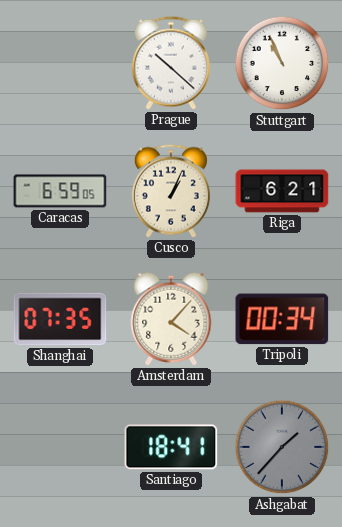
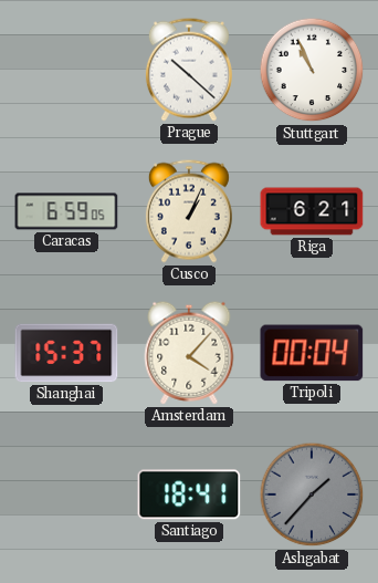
Shanghai: 07:35 -> 15:37 (66, 353)
Tripoli: 00:34 -> 00:04 (312, 353)
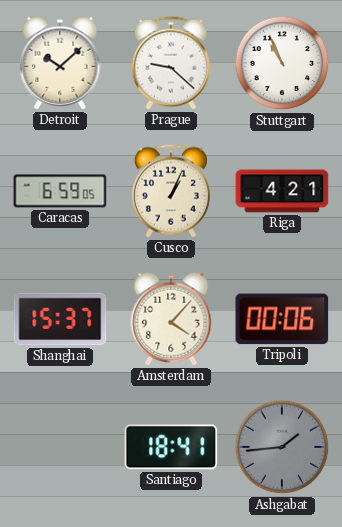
Detroit: none -> 10:08 (60, 63)
Prague: 10:22 -> 9:22 (171, 63)
Riga: 6:21 -> 4:21 (282, 191)
Tripoli: 00:04 -> 00:06 (282, 319)
Ashgabat: 1:37 -> 1:44 (282, 447)
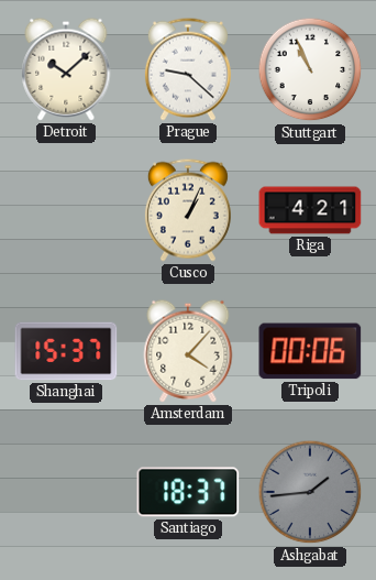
Caracas: 6:59 -> none (60, 191)
Santiago: 18:41 -> 18:37 (188, 492)
